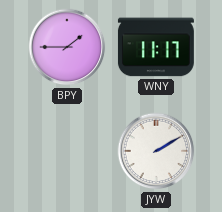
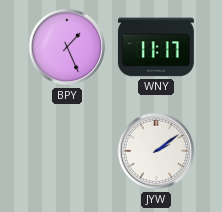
BPY: 1:45 -> 1:26 (67, 47)
JYW: 2:10 -> 2:09 (156, 151)
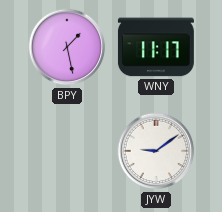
BPY: 1:26 -> 1:28 (67, 47)
JYW: 2:09 -> 9:09 (156, 151)
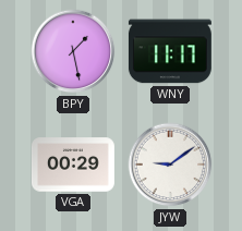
VGA: none -> 00:29 (73, 165)
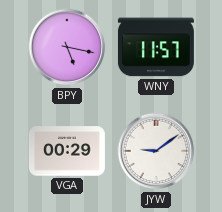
BPY: 1:28 -> 5:17 (67, 47)
WNY: 11:17 -> 11:57 (156, 47)
